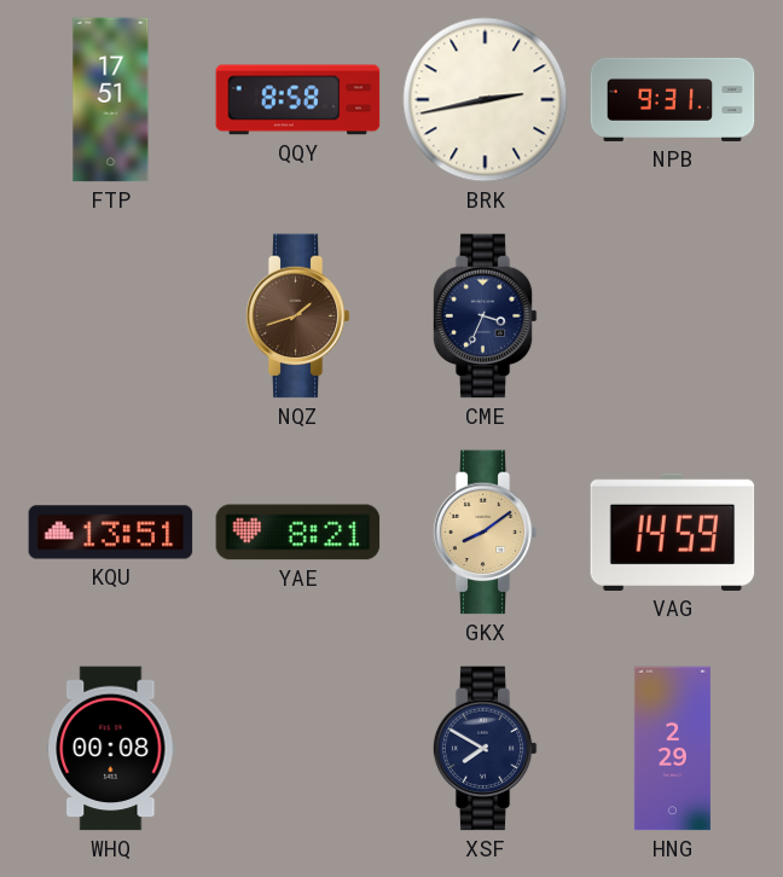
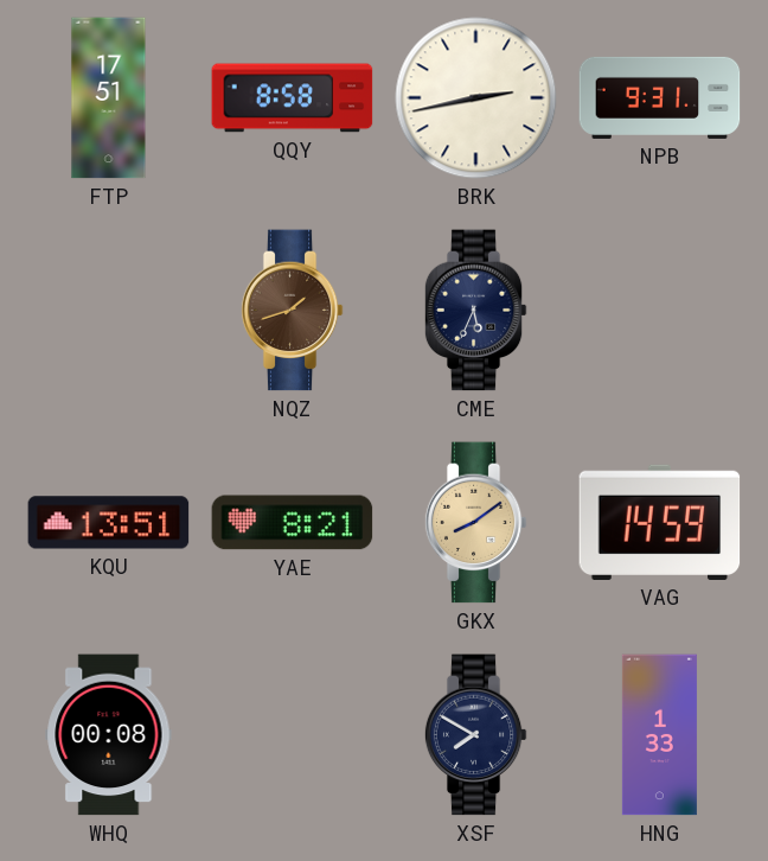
CME: 3:34 -> 5:34 (475, 311)
HNG: 2:29 -> 1:33 (659, 735)
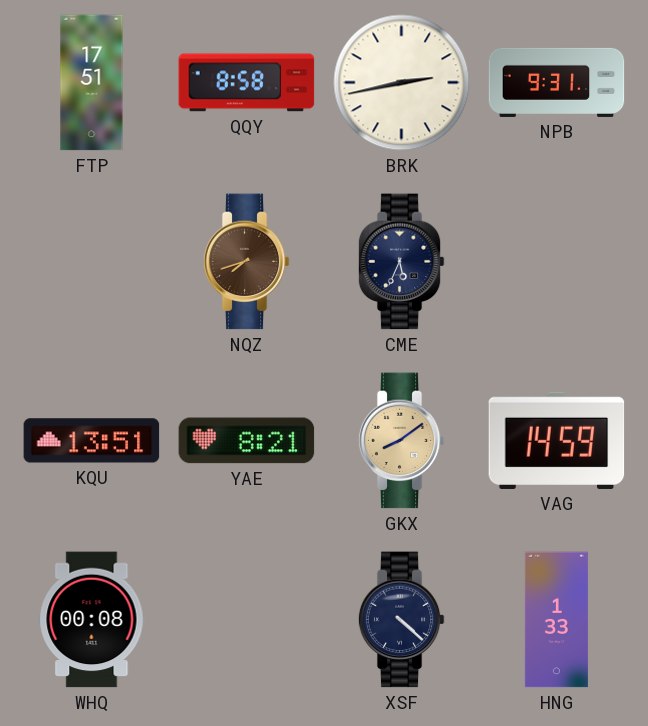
NQZ: 1:42 -> 7:42 (246, 262)
XSF: 7:50 -> 4:22 (401, 620)
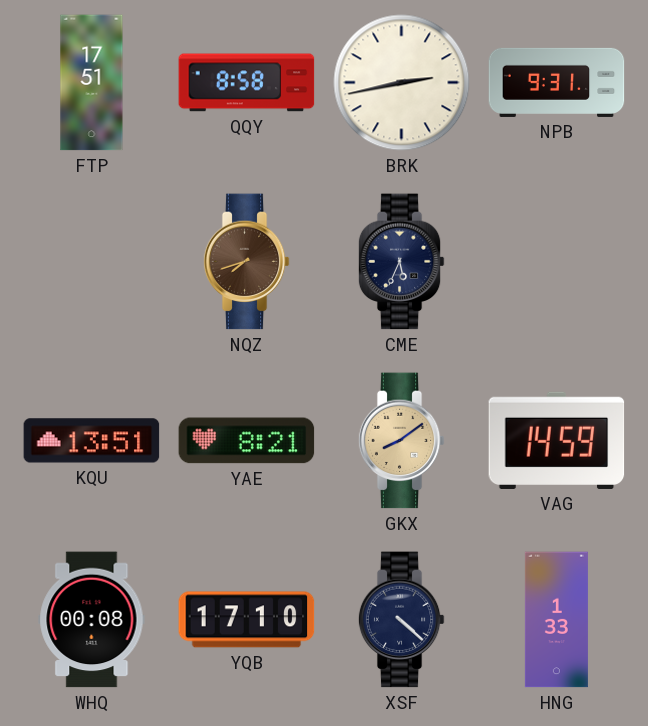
YQB: none -> 17:10 (247, 620)
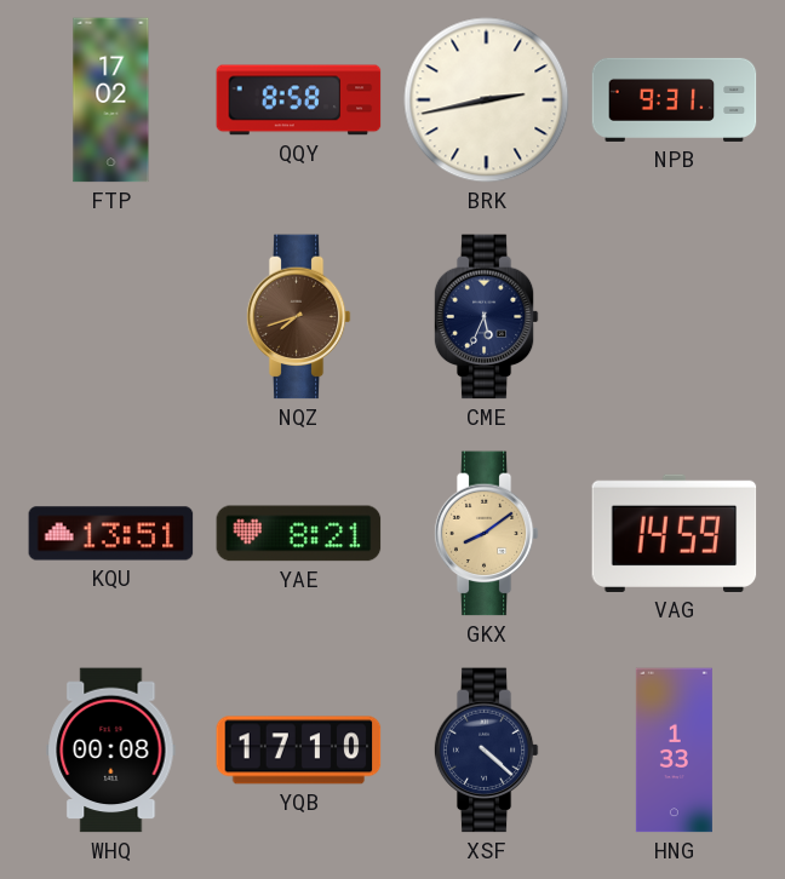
FTP: 17:51 -> 17:02 (111, 100)
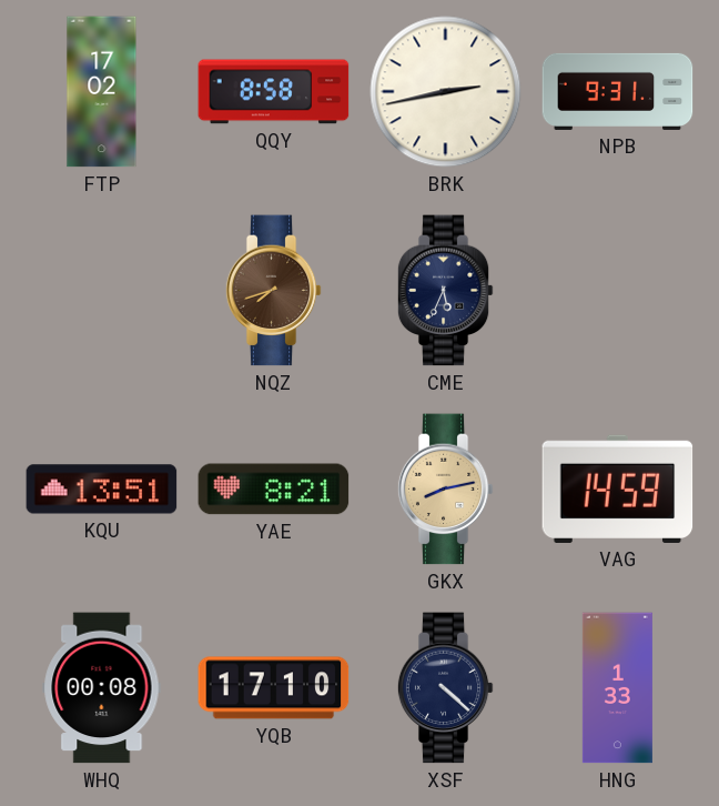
GKX: 8:09 -> 8:13 (445, 490)
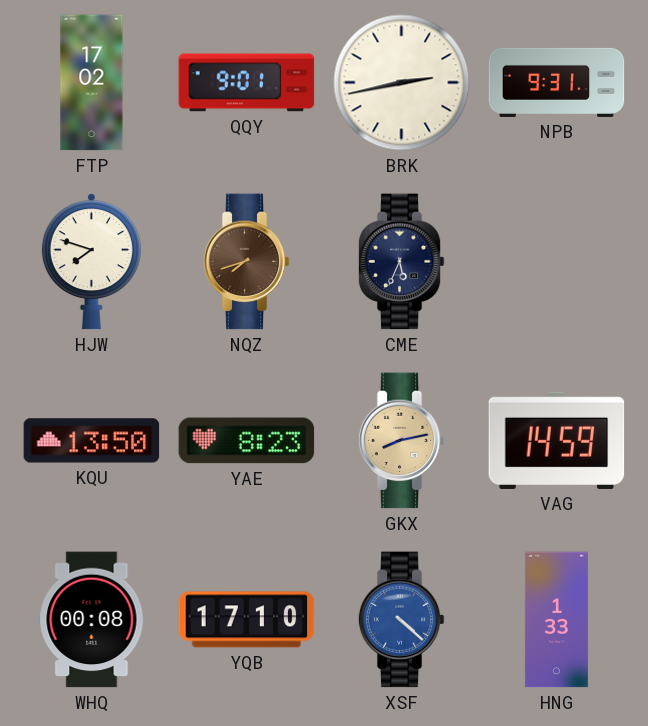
QQY: 8:58 -> 9:01 (247, 83)
HJW: none -> 7:48 (91, 262)
KQU: 13:51 -> 13:50 (92, 441)
YAE: 8:21 -> 8:23 (247, 441)
XSF dial: navy -> blue (401, 620)
